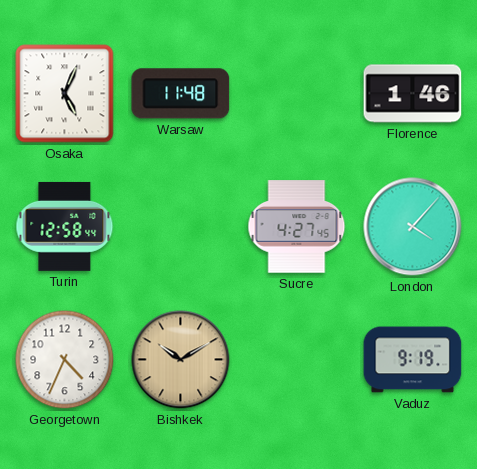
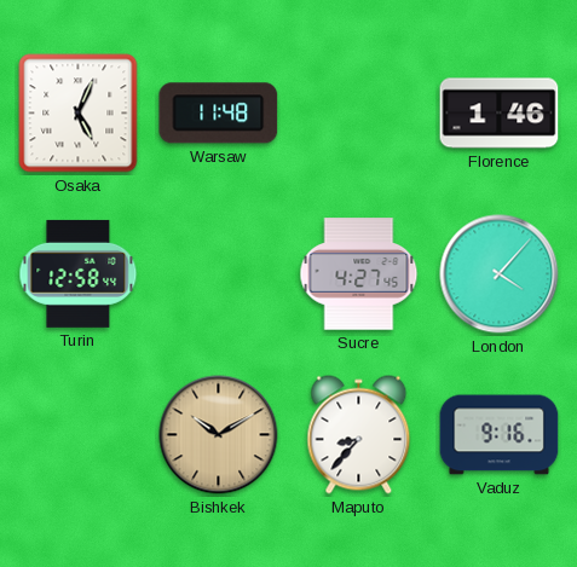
Georgetown: 4:34 -> none (65, 360)
Maputo: none -> 8:37 (359, 435)
Vaduz: 9:19 -> 9:16 (500, 435)
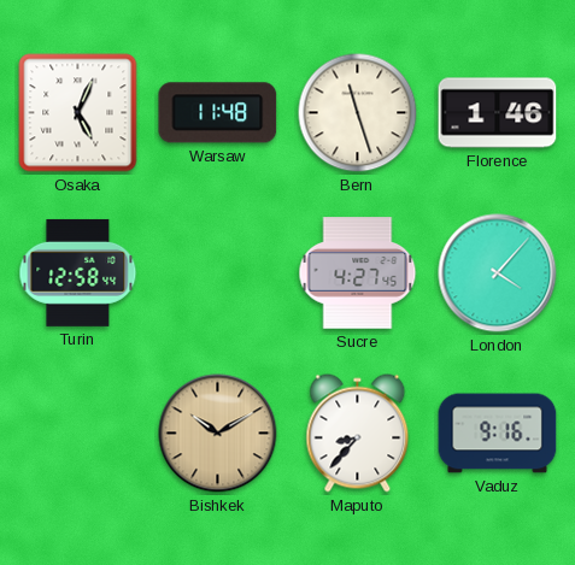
Bern: none -> 11:27 (358, 113)
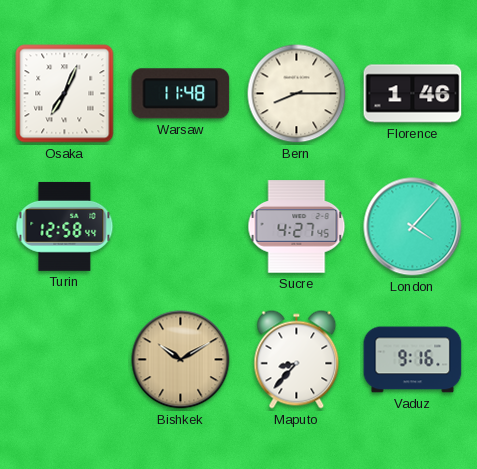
Osaka: 5:04 -> 7:04 (65, 94)
Bern: 11:27 -> 8:15 (297, 94)
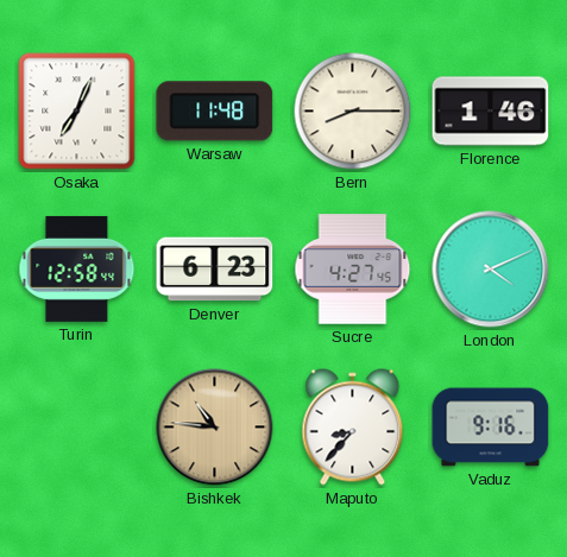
Denver: none -> 6:23 (215, 270)
London: 4:07 -> 4:11 (491, 270)
Bishkek: 10:10 -> 10:46 (215, 428)
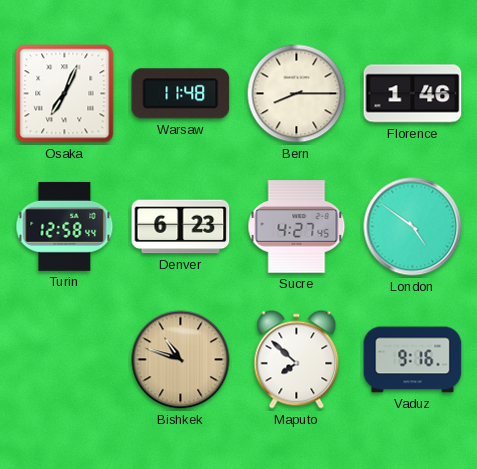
London: 4:11 -> 4:51 (413, 227)
Bishkek: 10:46 -> 10:48 (181, 360)
Maputo: 8:37 -> 7:52 (297, 360)
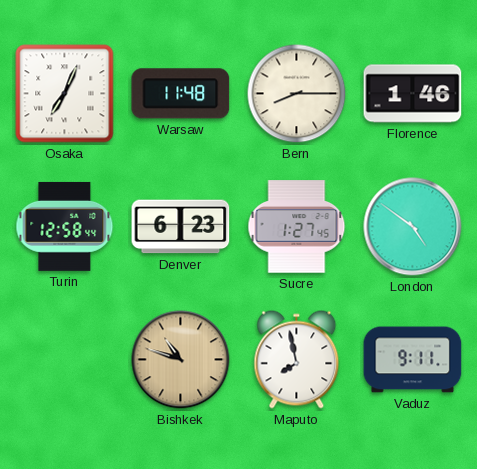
Sucre: 4:27 -> 1:27 (297, 227)
Maputo: 7:52 -> 7:58 (297, 360)
Vaduz: 9:16 -> 9:11 (413, 360)
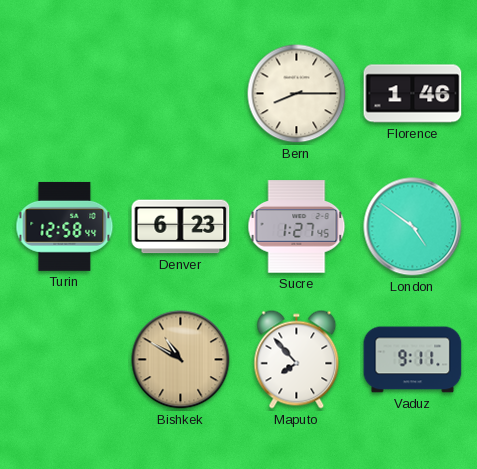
Osaka: 7:04 -> none (65, 94)
Warsaw: 11:48 -> none (181, 94)
Bishkek: 10:48 -> 10:50 (181, 360)
Maputo: 7:58 -> 7:53 (297, 360)
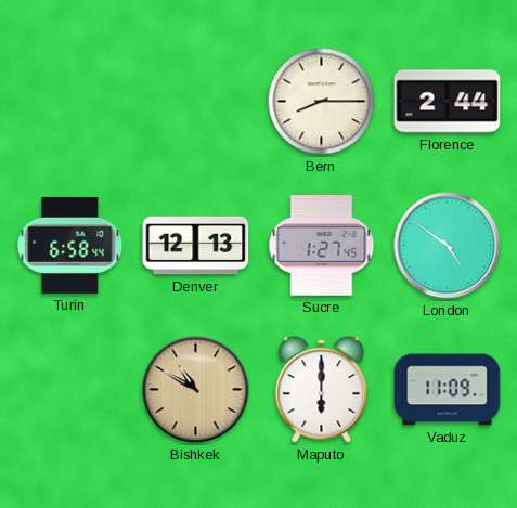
Florence: 1:46 -> 2:44 (448, 102)
Turin: 12:58 -> 6:58 (70, 245)
Denver: 6:23 -> 12:13 (196, 246)
Maputo: 7:53 -> 6:00 (322, 390)
Vaduz: 9:11 -> 11:09 (448, 390)
